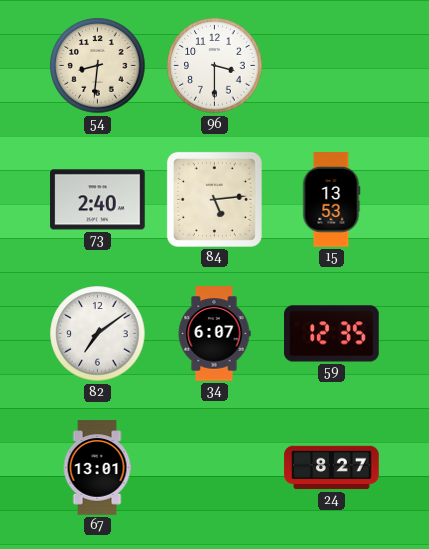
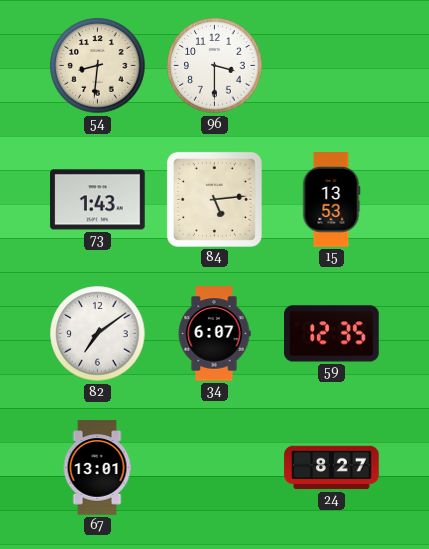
73: 2:40 -> 1:43 (98, 200)
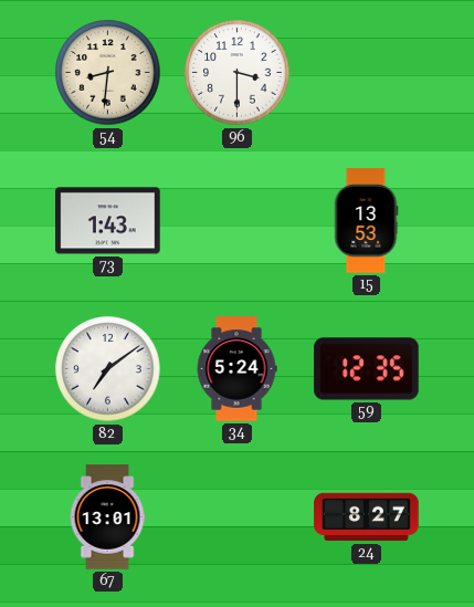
84: 5:14 -> none (214, 199)
34: 6:07 -> 5:24 (236, 369)
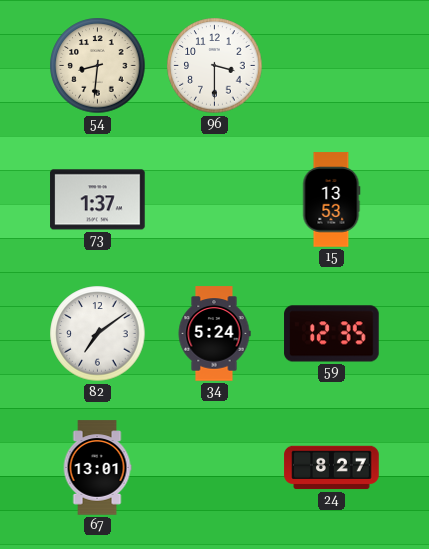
73: 1:43 -> 1:37 (98, 200)
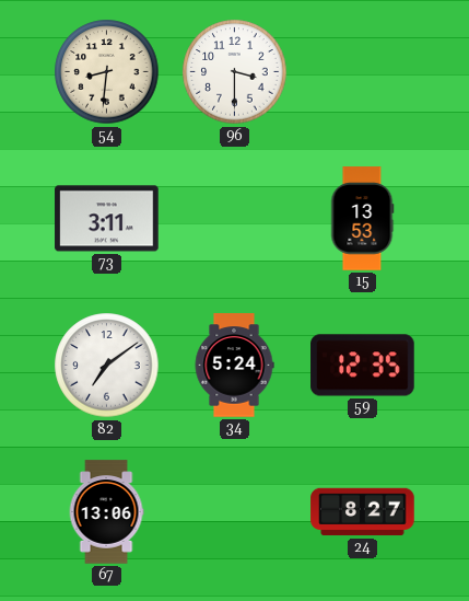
73: 1:37 -> 3:11 (107, 219)
67: 13:01 -> 13:06 (106, 512)
